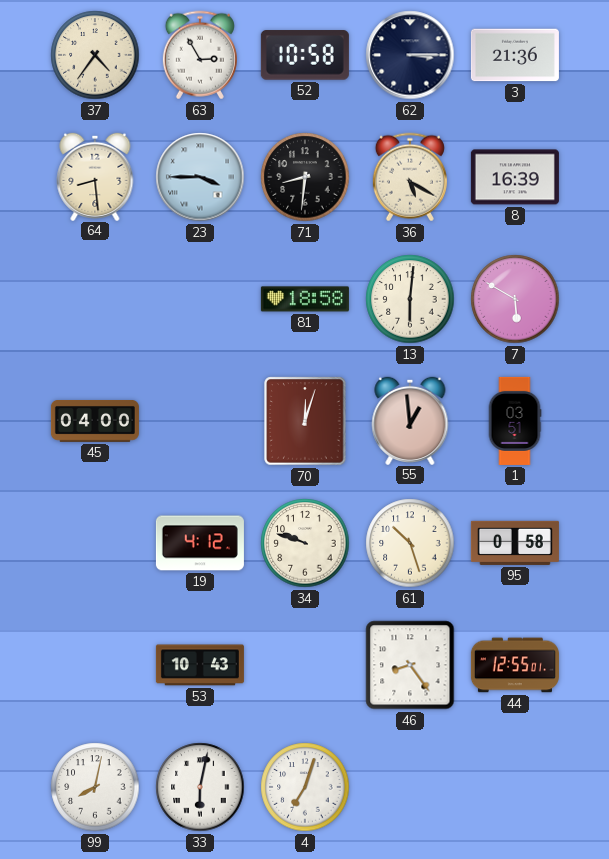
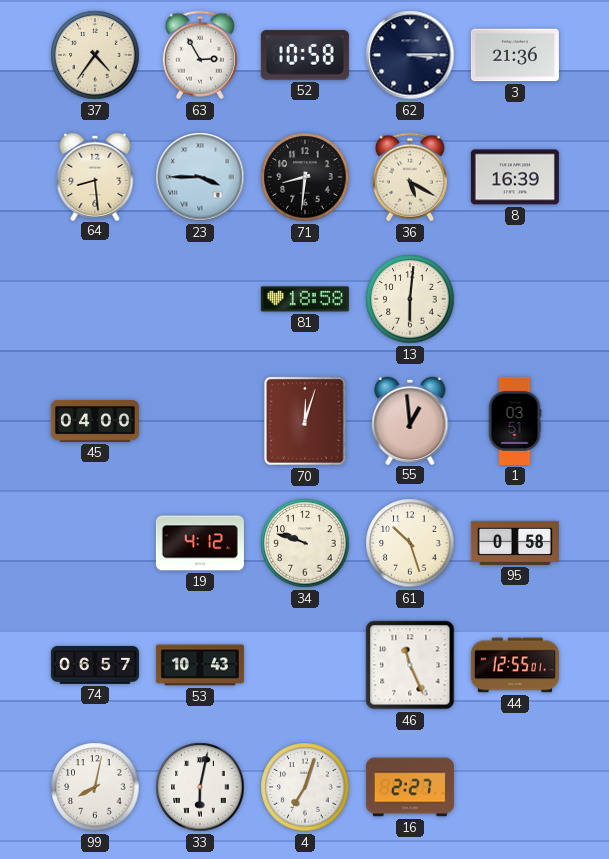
7: 5:50 -> none (515, 299)
74: none -> 06:57 (95, 665)
46: 8:24 -> 11:26 (410, 665)
16: none -> 2:27 (410, 787)
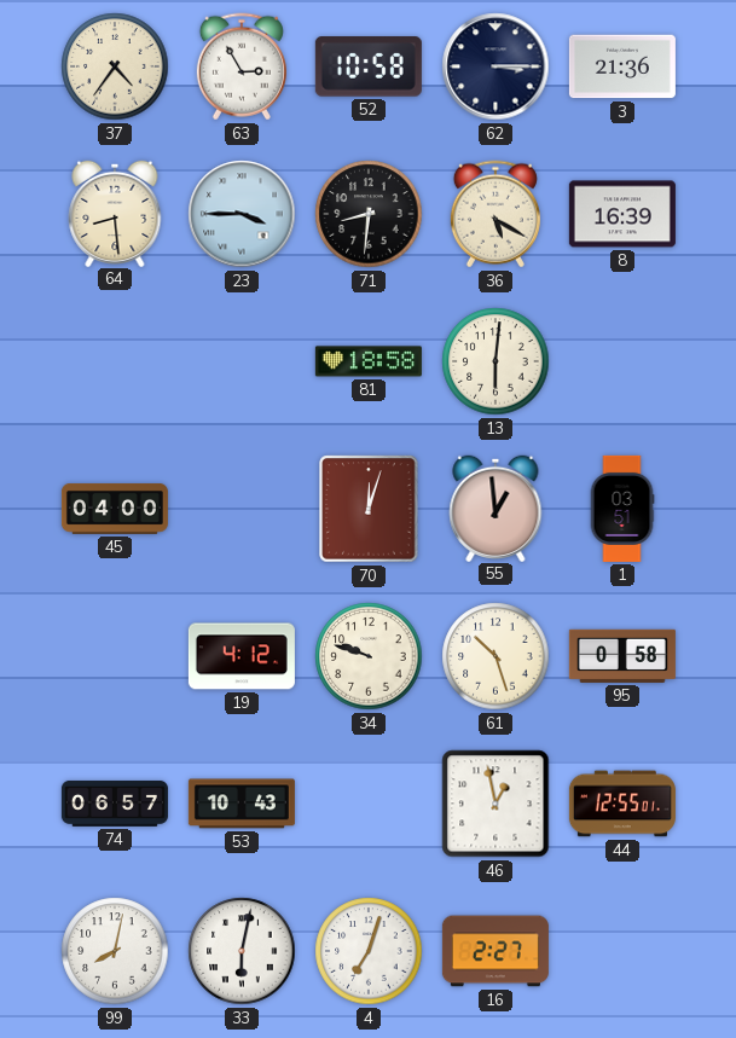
46: 11:26 -> 12:58 (496, 804)
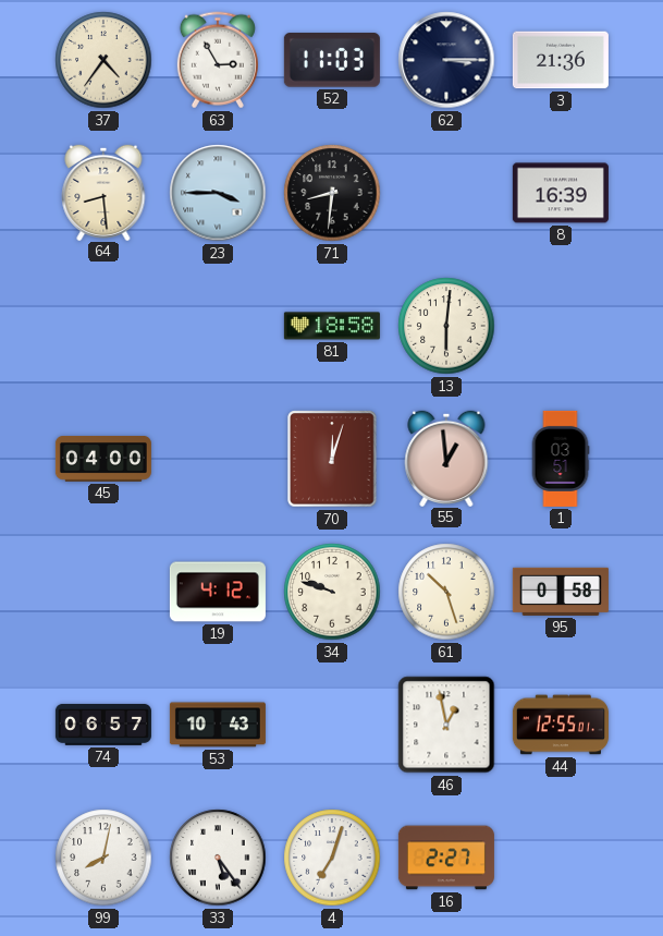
52: 10:58 -> 11:03 (332, 60)
36: 5:20 -> none (496, 214)
33: 6:02 -> 5:24 (218, 858)
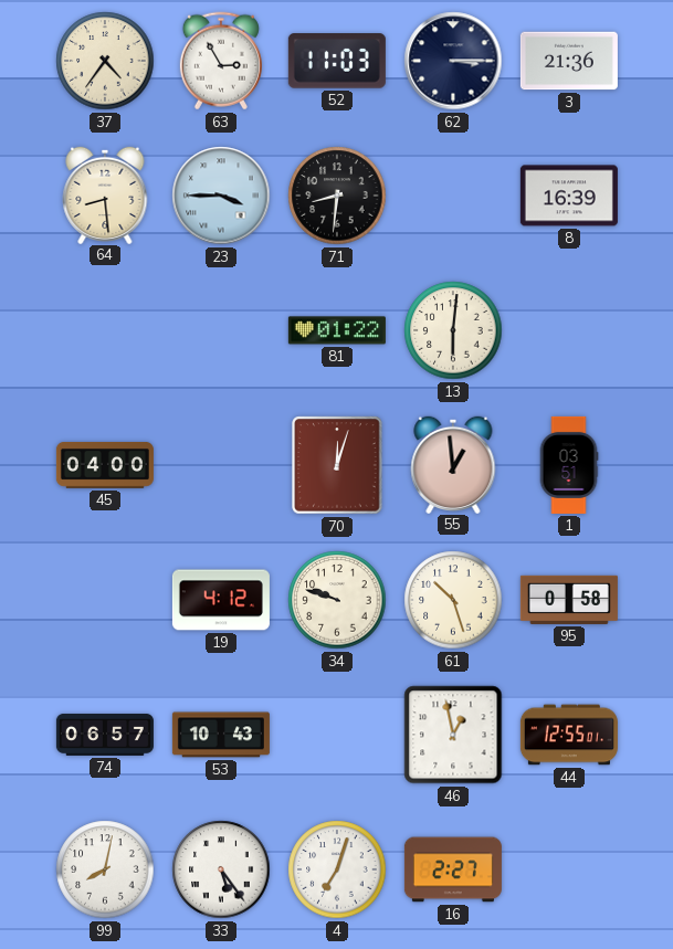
81: 18:58 -> 01:22 (337, 330)
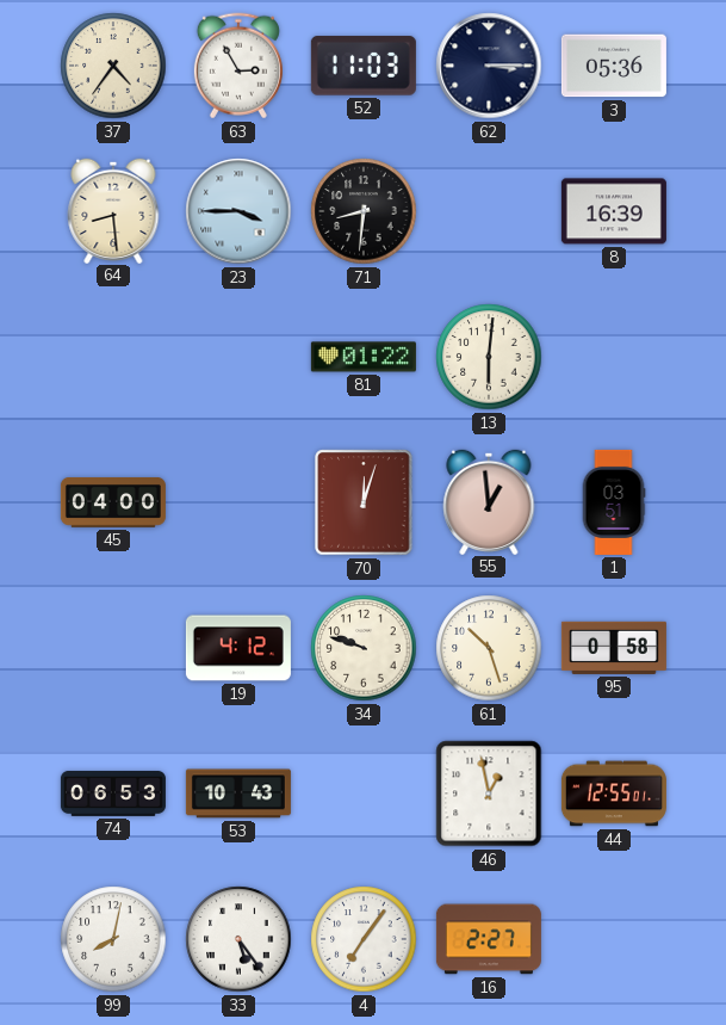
3: 21:36 -> 05:36 (614, 66)
74: 06:57 -> 06:53 (113, 794)
4: 7:03 -> 7:06 (364, 939)
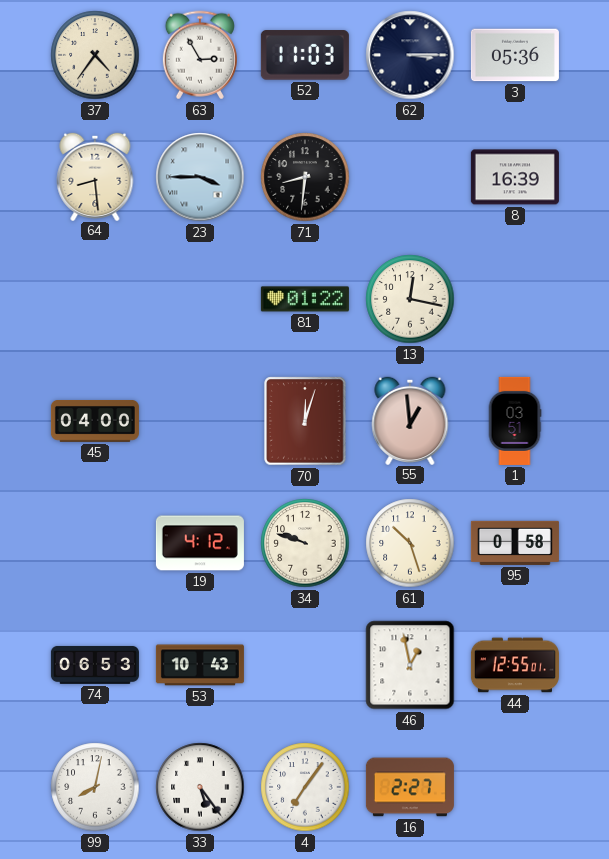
13: 6:01 -> 12:17 (410, 299)
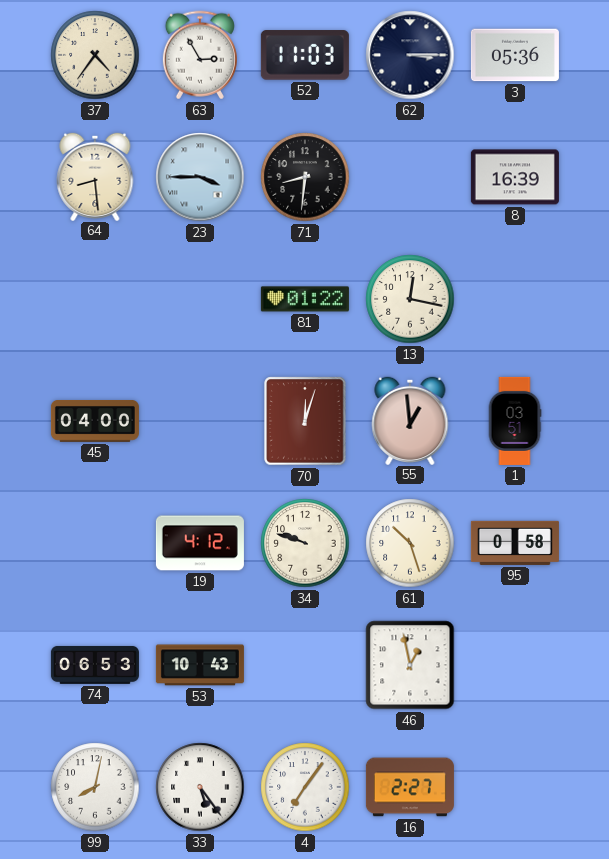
44: 12:55 -> none (515, 665)
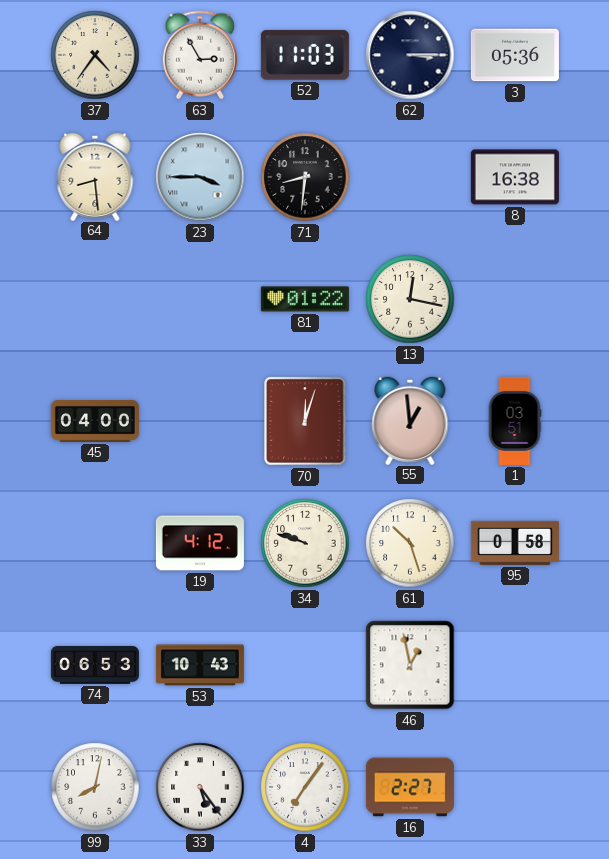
8: 16:39 -> 16:38 (515, 177)
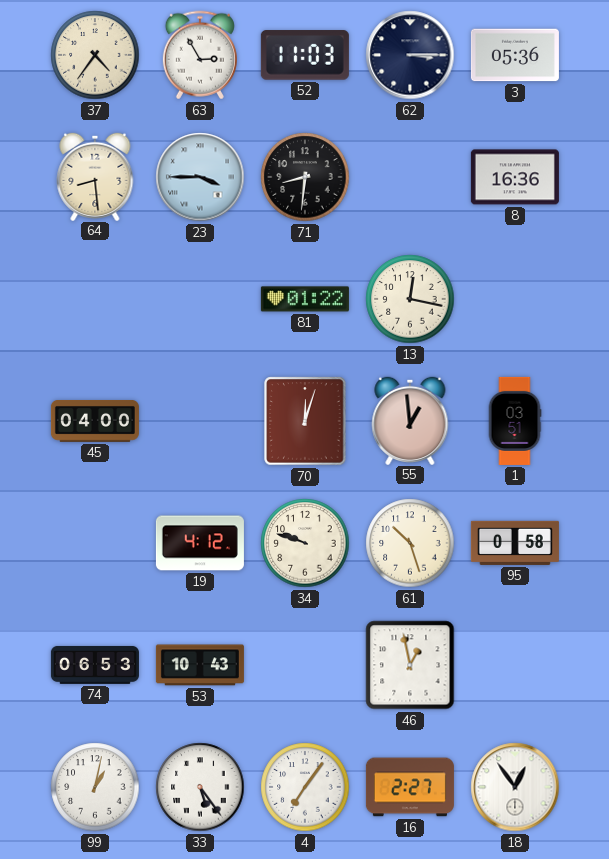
8: 16:38 -> 16:36 (515, 177)
99: 8:02 -> 1:02 (95, 787)
18: none -> 12:54 (515, 787)
